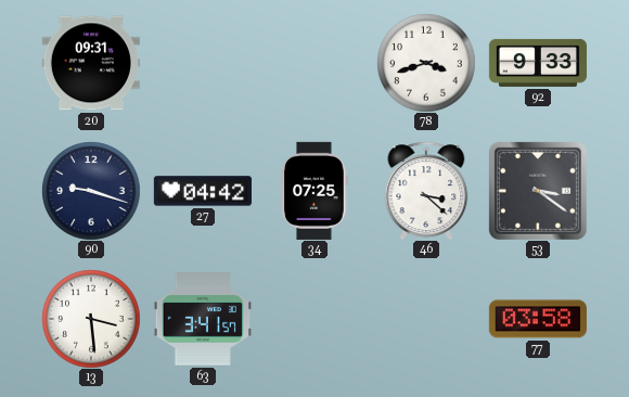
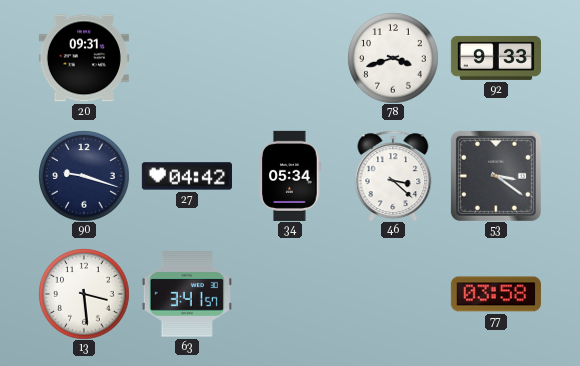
34: 07:25 -> 05:34 (290, 176)
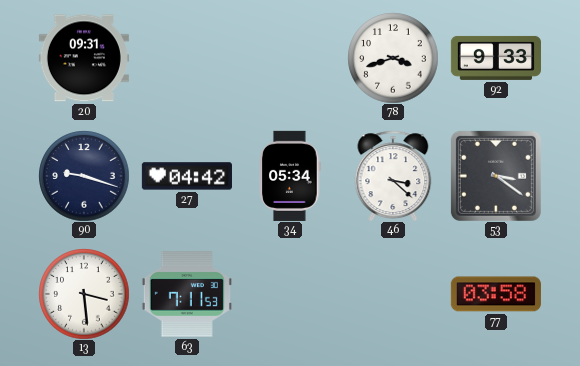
63: 3:41 -> 7:11 (187, 295)
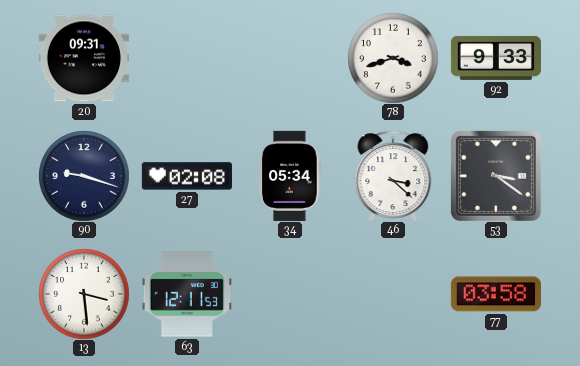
27: 04:42 -> 02:08 (187, 176)
63: 7:11 -> 12:11 (187, 295)
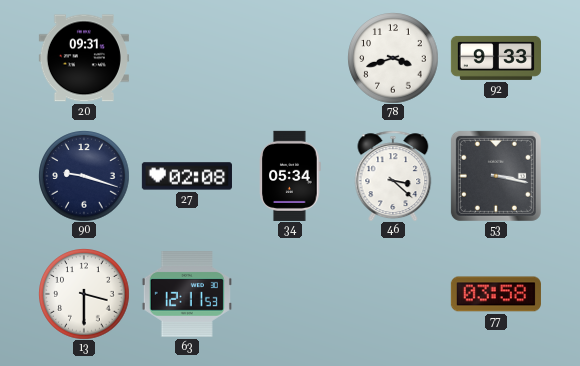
53: 3:21 -> 3:17 (496, 176)
13: 3:29 -> 3:30 (84, 294)
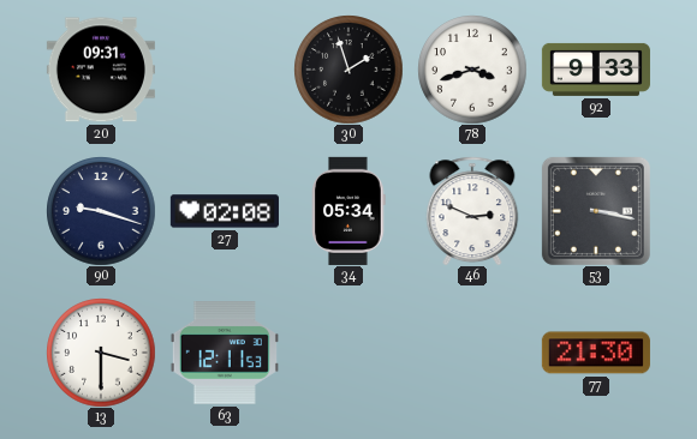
30: none -> 1:57 (348, 70)
46: 3:22 -> 2:49 (472, 211)
77: 03:58 -> 21:30 (596, 353)
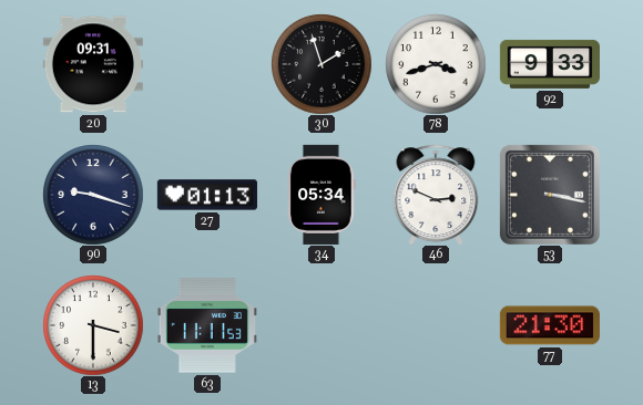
27: 02:08 -> 01:13 (207, 195)
63: 12:11 -> 11:11 (207, 326)
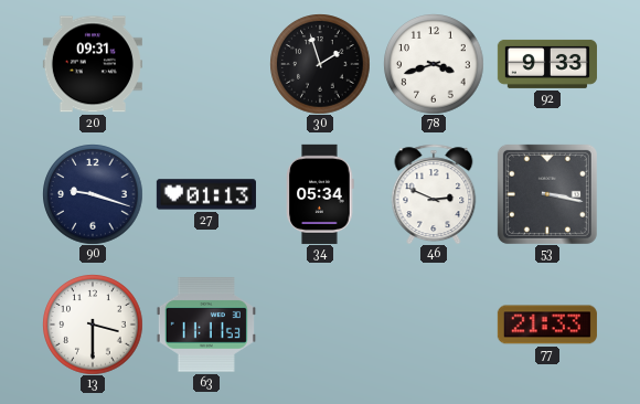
77: 21:30 -> 21:33 (547, 325)
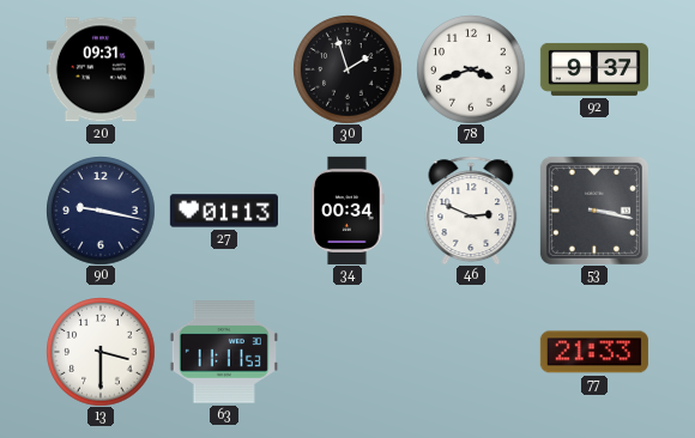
92: 9:33 -> 9:37 (594, 69)
90: 9:18 -> 9:17 (101, 211)
34: 05:34 -> 00:34 (347, 211)
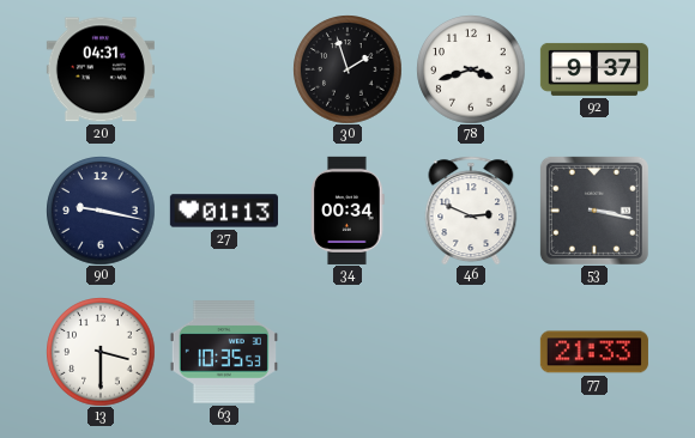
20: 09:31 -> 04:31 (101, 69)
63: 11:11 -> 10:35 (224, 353)
